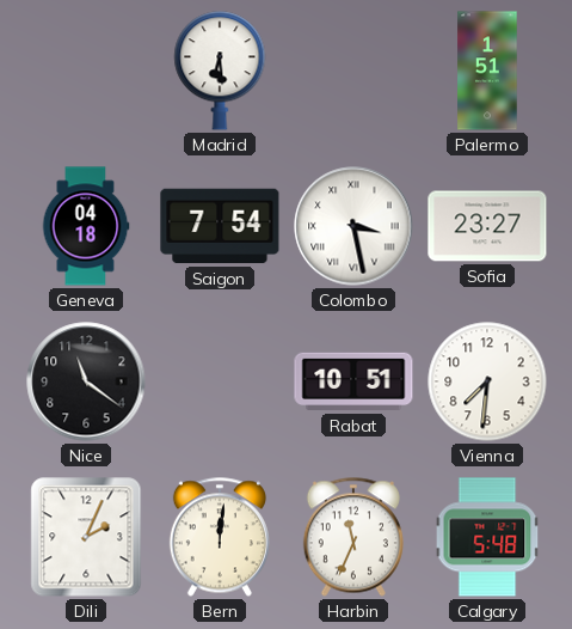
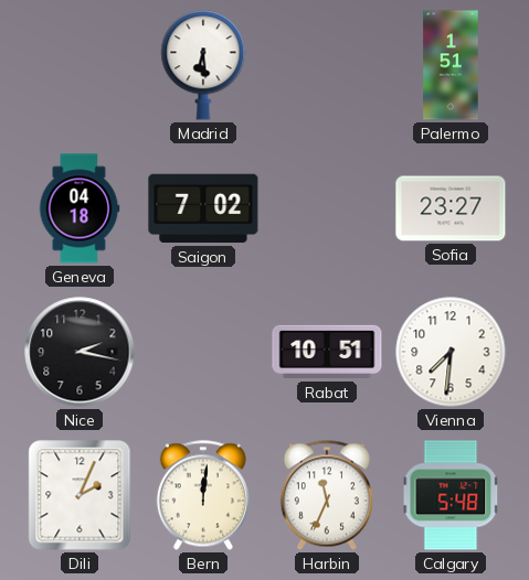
Saigon: 7:54 -> 7:02 (203, 208)
Colombo: 3:28 -> none (353, 226)
Nice: 11:21 -> 2:17 (80, 352)
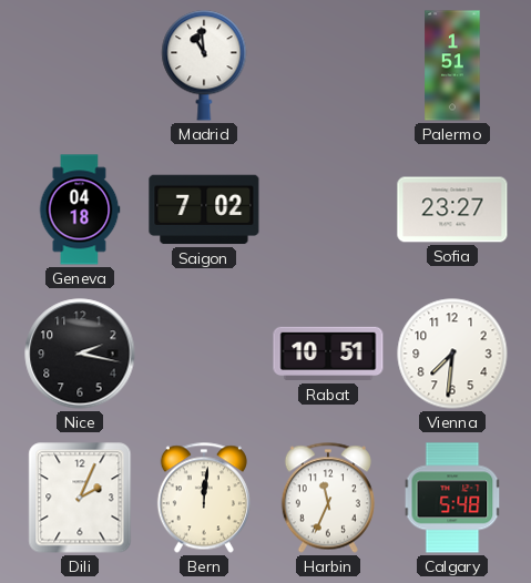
Madrid: 6:29 -> 10:59 (204, 65)
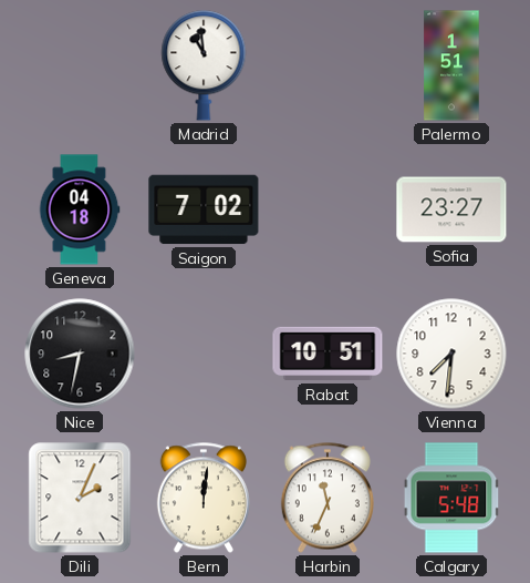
Nice: 2:17 -> 8:32 (80, 354)
